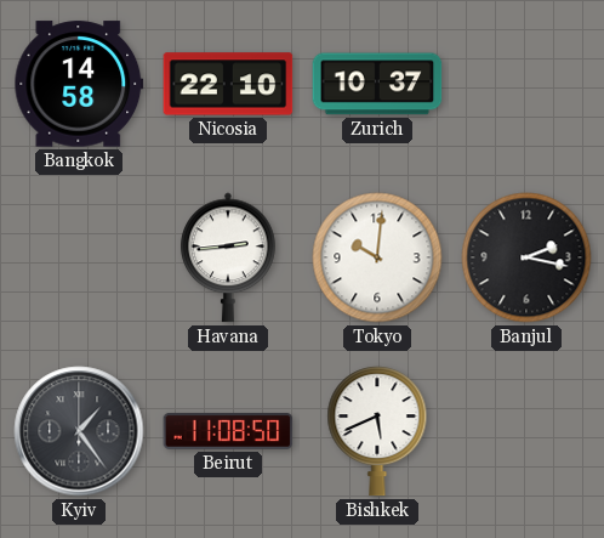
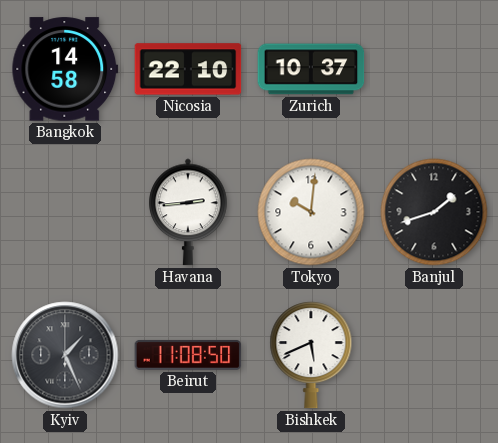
Banjul: 2:17 -> 1:42 (434, 212)
Kyiv: 1:24 -> 1:26 (65, 355)
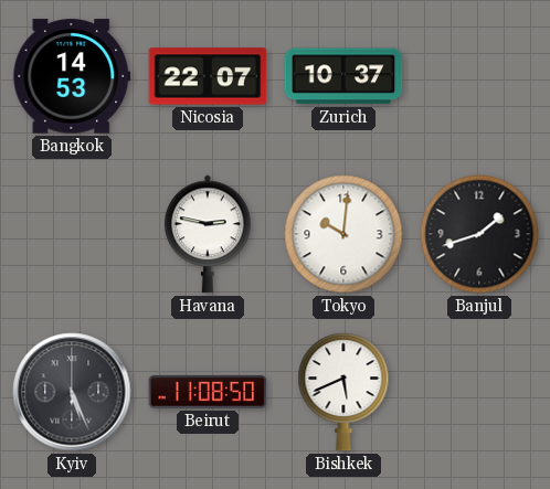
Bangkok: 14:58 -> 14:53 (72, 76)
Nicosia: 22:10 -> 22:07 (208, 76)
Havana: 2:44 -> 2:47 (208, 234)
Kyiv: 1:26 -> 5:26 (72, 392)
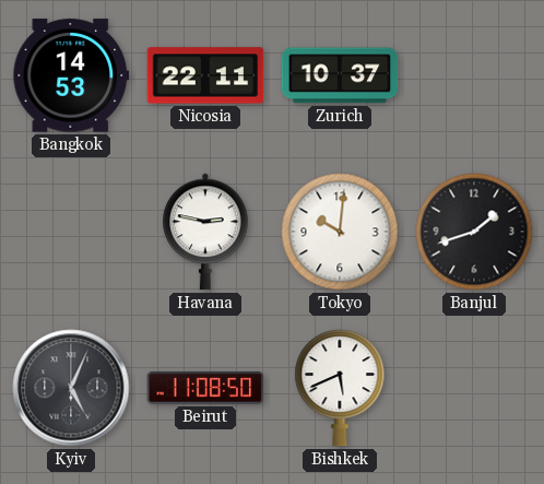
Nicosia: 22:07 -> 22:11 (205, 75)
Kyiv: 5:26 -> 5:04 (71, 388)
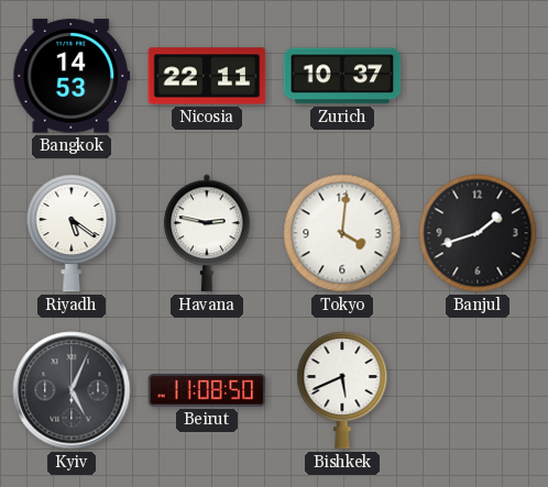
Riyadh: none -> 5:21 (72, 233)
Tokyo: 10:01 -> 4:01 (342, 233)
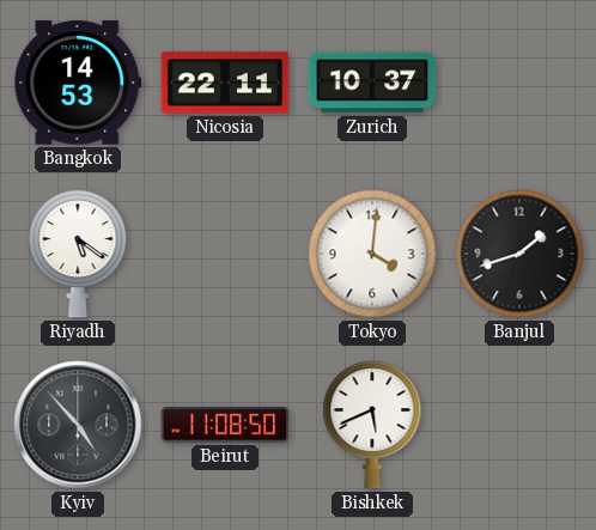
Havana: 2:47 -> none (207, 233)
Kyiv: 5:04 -> 4:53 (78, 425)
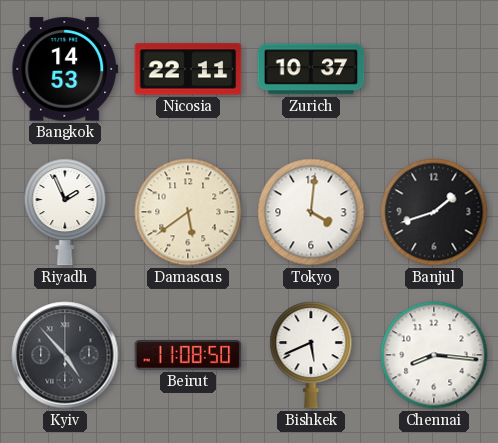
Riyadh: 5:21 -> 1:56 (65, 212)
Damascus: none -> 5:39 (188, 212)
Chennai: none -> 8:16 (434, 355)
